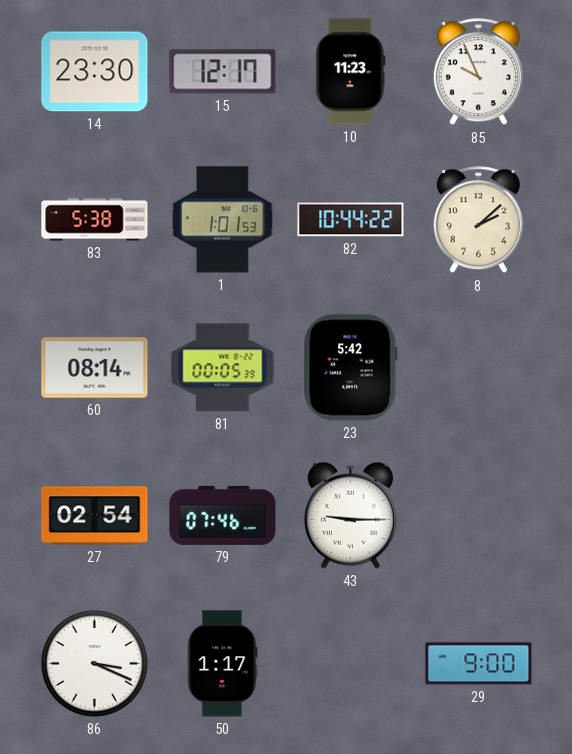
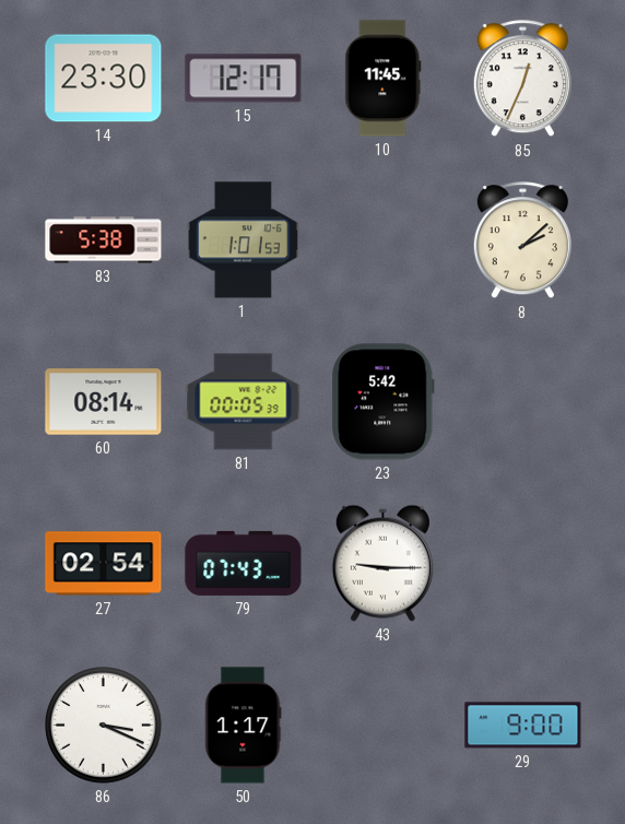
10: 11:23 -> 11:45 (384, 79)
85: 9:56 -> 12:34 (522, 79)
82: 10:44 -> none (351, 220)
79: 07:46 -> 07:43 (244, 563)
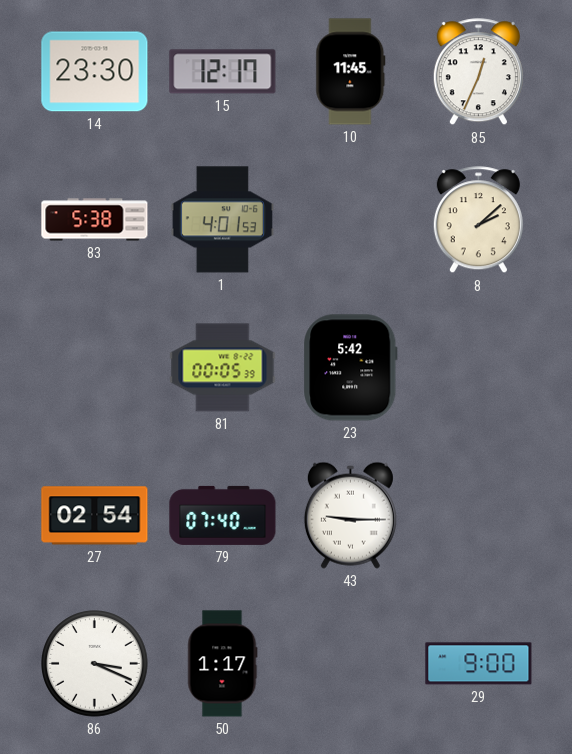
1: 1:01 -> 4:01 (222, 220)
60: 08:14 -> none (104, 402)
79: 07:43 -> 07:40 (223, 515)
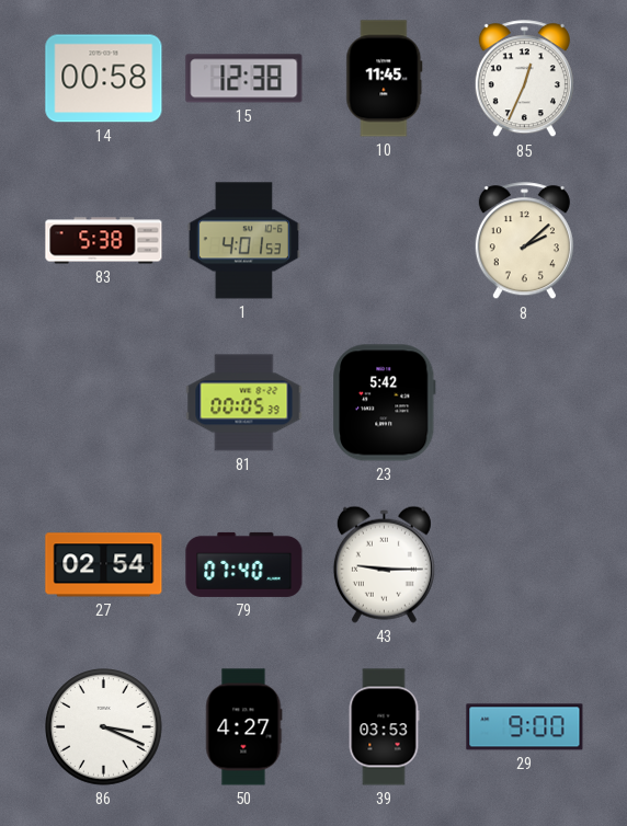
14: 23:30 -> 00:58 (104, 79)
15: 12:17 -> 12:38 (244, 79)
50: 1:17 -> 4:27 (243, 727)
39: none -> 03:53 (384, 727)
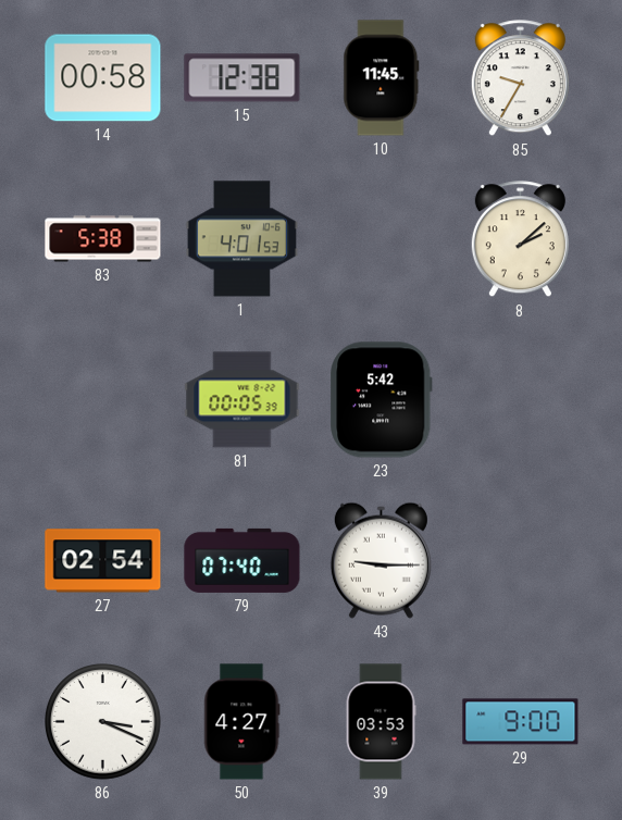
85: 12:34 -> 9:35 (520, 78)
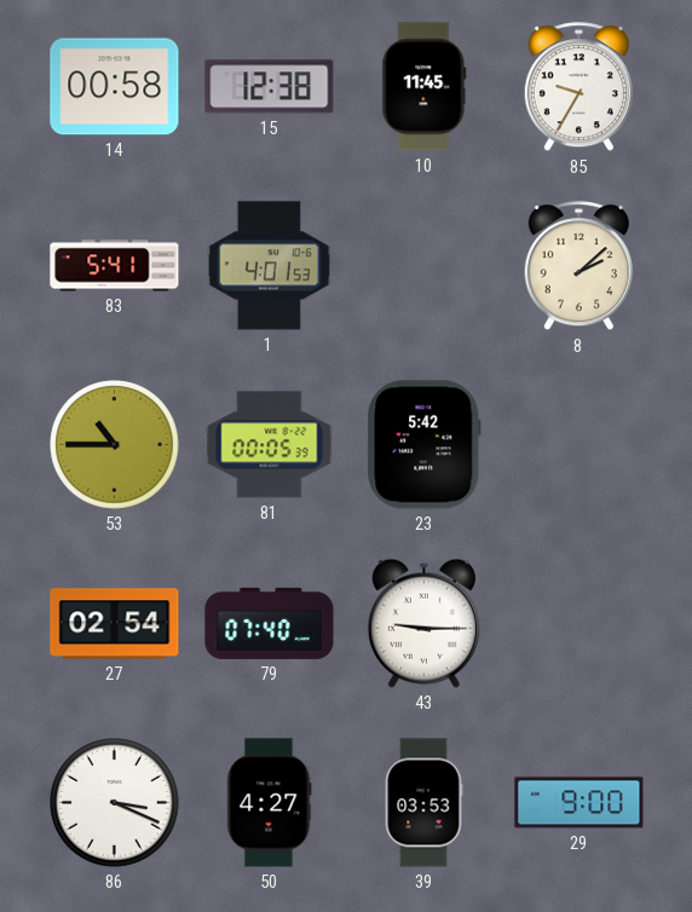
83: 5:38 -> 5:41 (115, 266)
53: none -> 10:45 (115, 445)
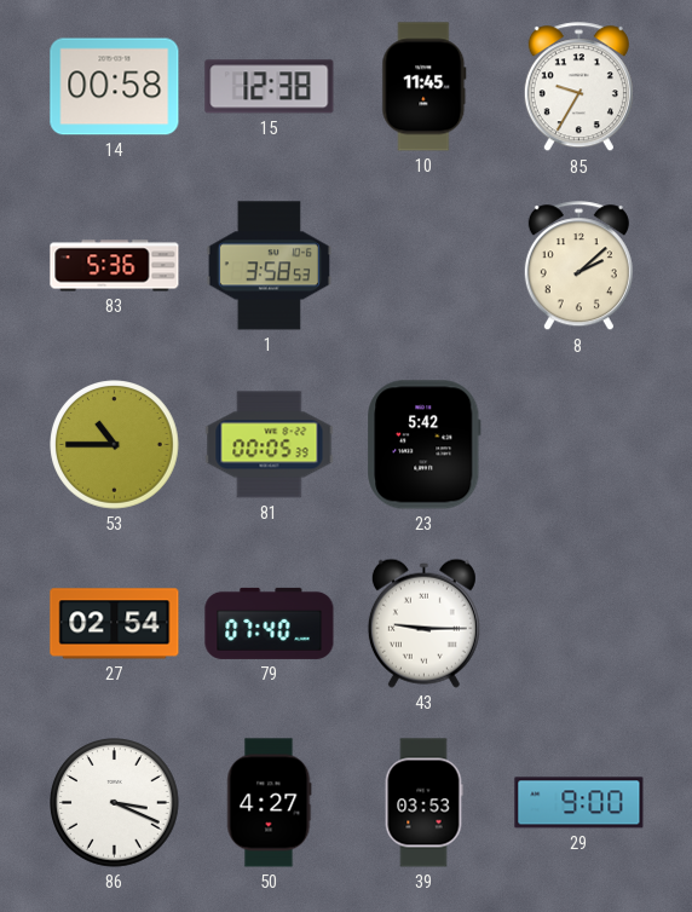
83: 5:41 -> 5:36 (115, 266)
1: 4:01 -> 3:58 (269, 266)
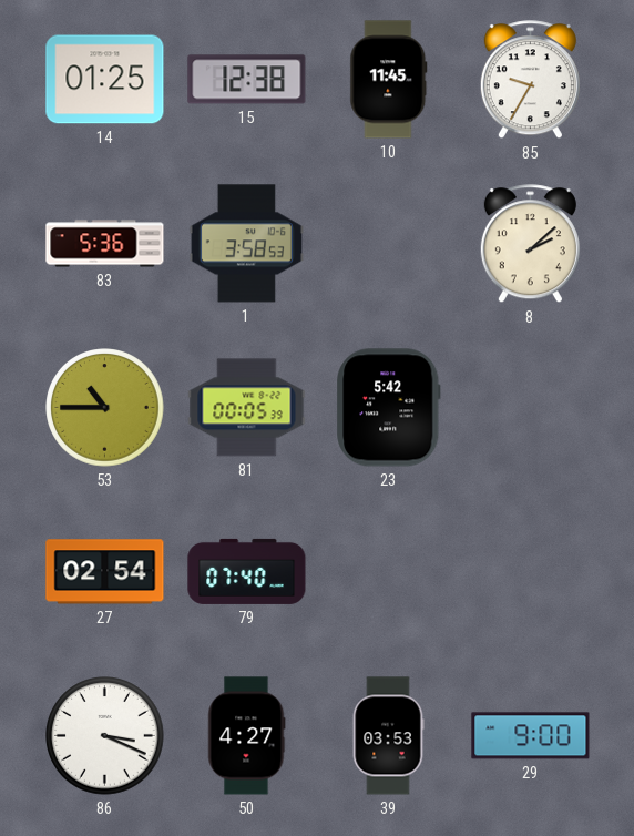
14: 00:58 -> 01:25 (105, 80)
43: 9:15 -> none (423, 623)
